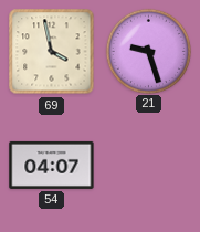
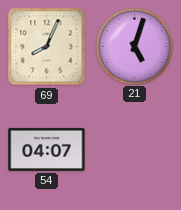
69: 3:58 -> 8:04 (47, 47)
21: 9:27 -> 5:03 (134, 46)
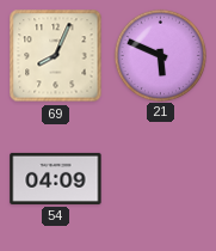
21: 5:03 -> 5:49 (160, 55)
54: 04:07 -> 04:09 (56, 178)
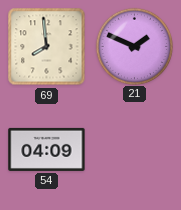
69: 8:04 -> 7:59 (47, 47)
21: 5:49 -> 1:49 (134, 46)
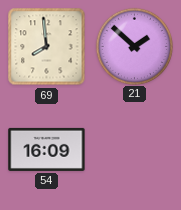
21: 1:49 -> 1:52 (134, 46)
54: 04:09 -> 16:09 (47, 149)
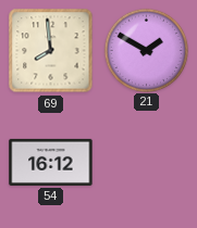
21: 1:52 -> 1:50 (146, 50)
54: 16:09 -> 16:12 (51, 162)
